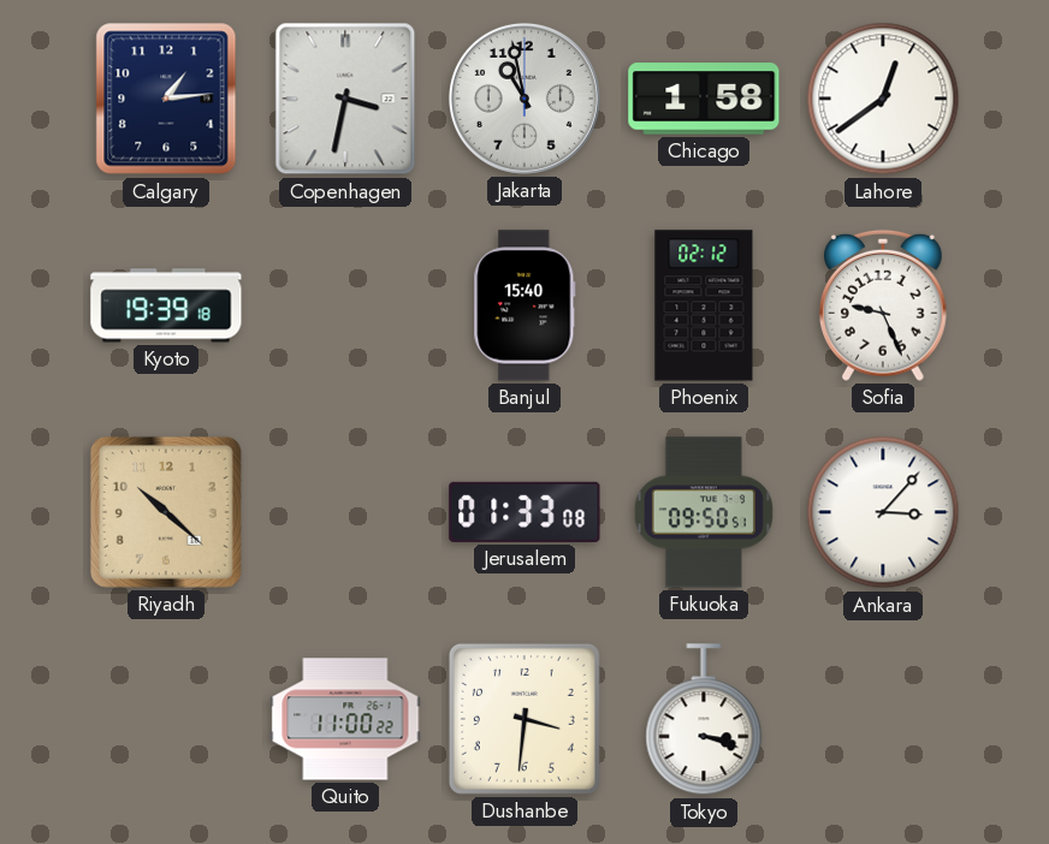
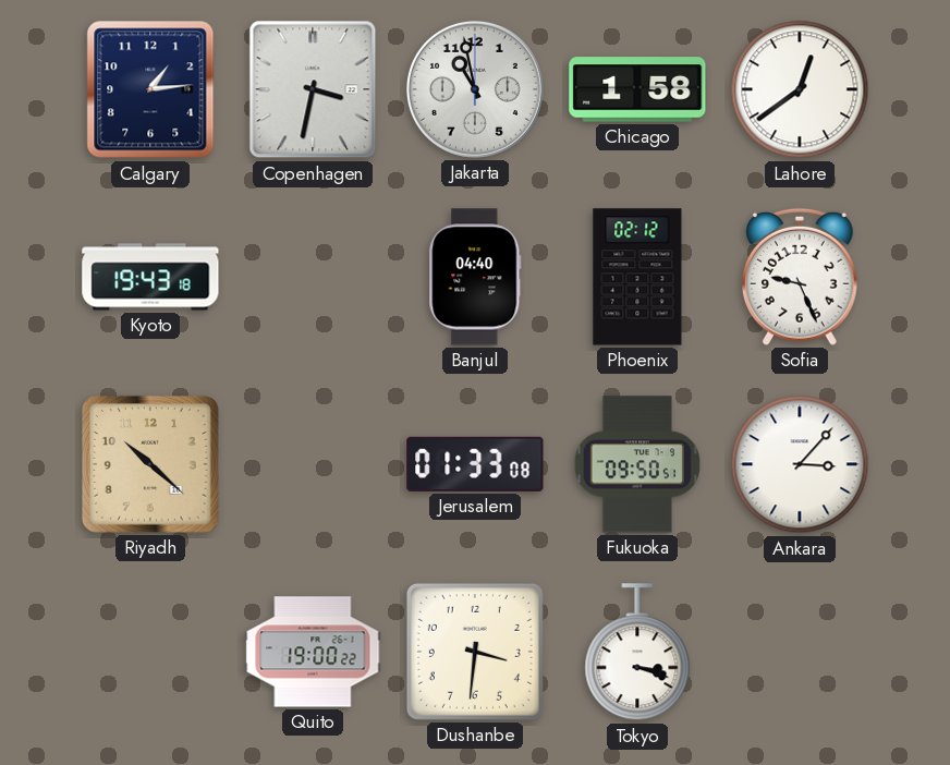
Kyoto: 19:39 -> 19:43 (150, 277)
Banjul: 15:40 -> 04:40 (475, 277)
Quito: 11:00 -> 19:00 (313, 652)
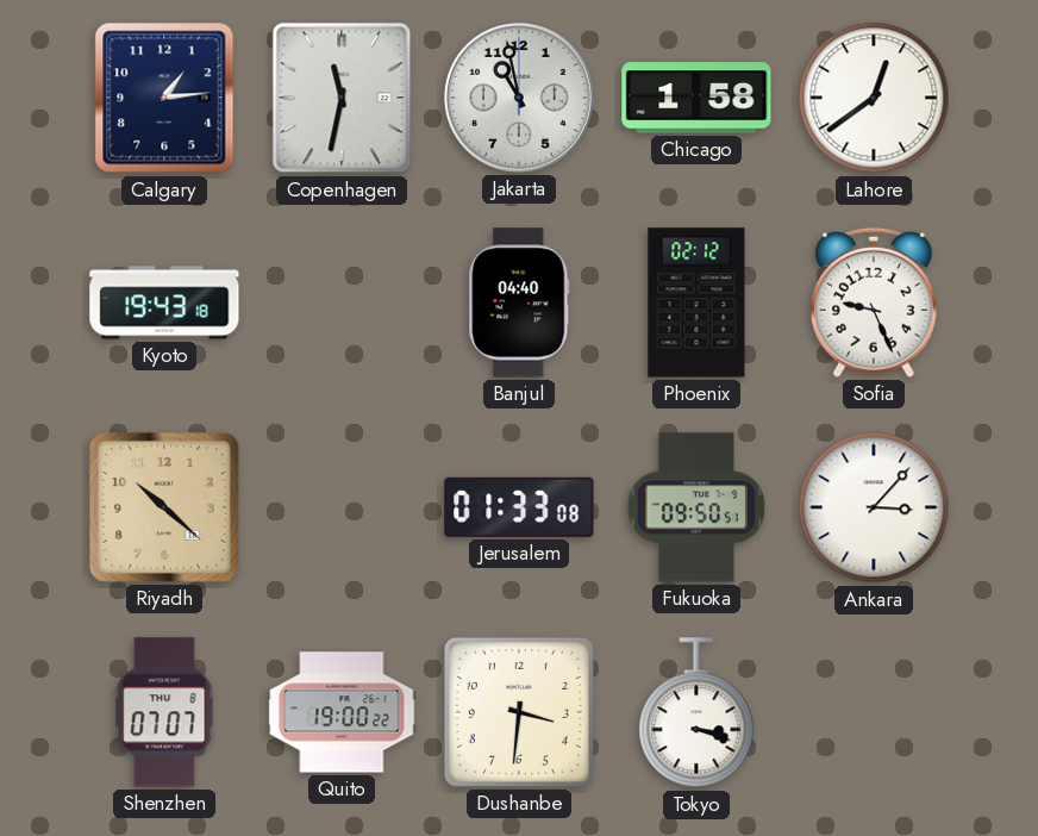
Copenhagen: 3:32 -> 11:32 (342, 98)
Shenzhen: none -> 07:07 (164, 712)
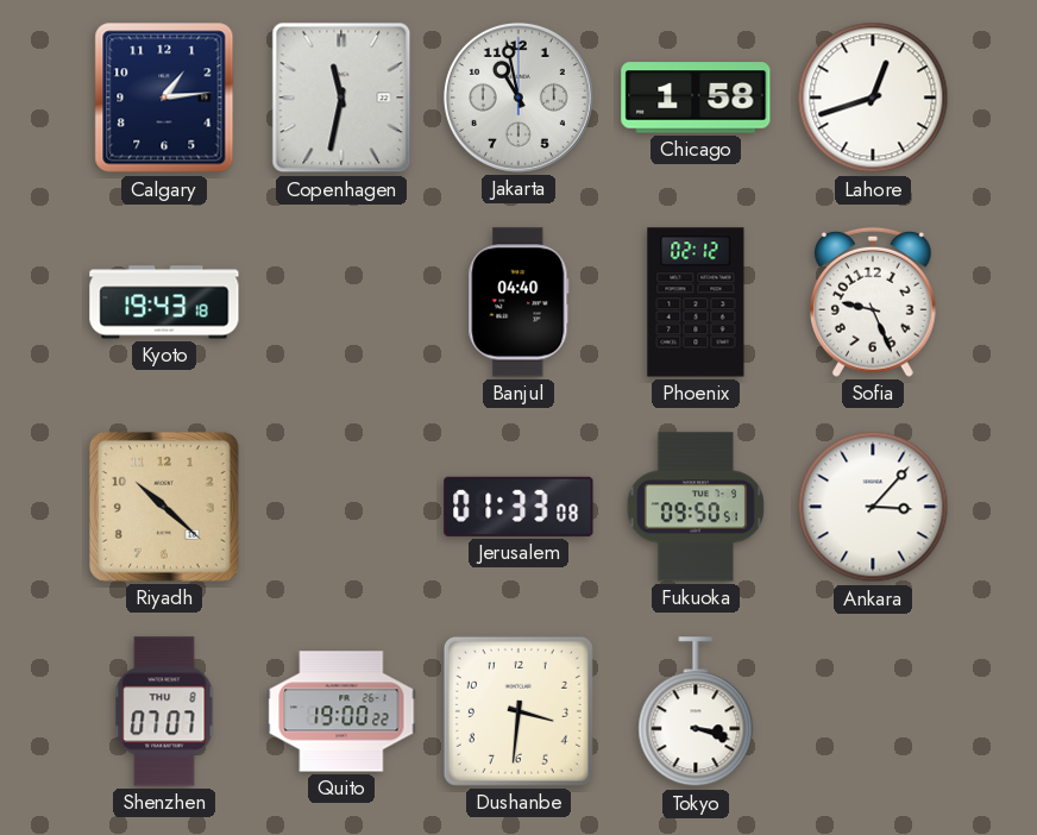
Lahore: 12:39 -> 12:42 (873, 98)
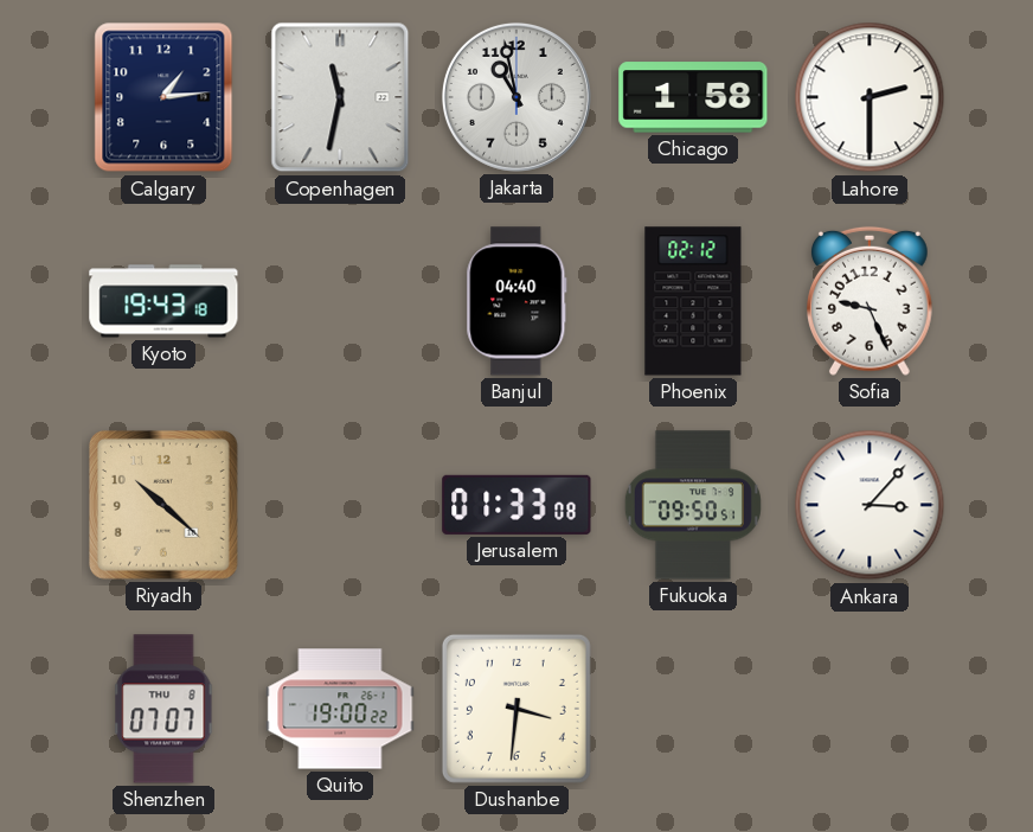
Lahore: 12:42 -> 2:30 (870, 97)
Tokyo: 3:18 -> none (696, 712)
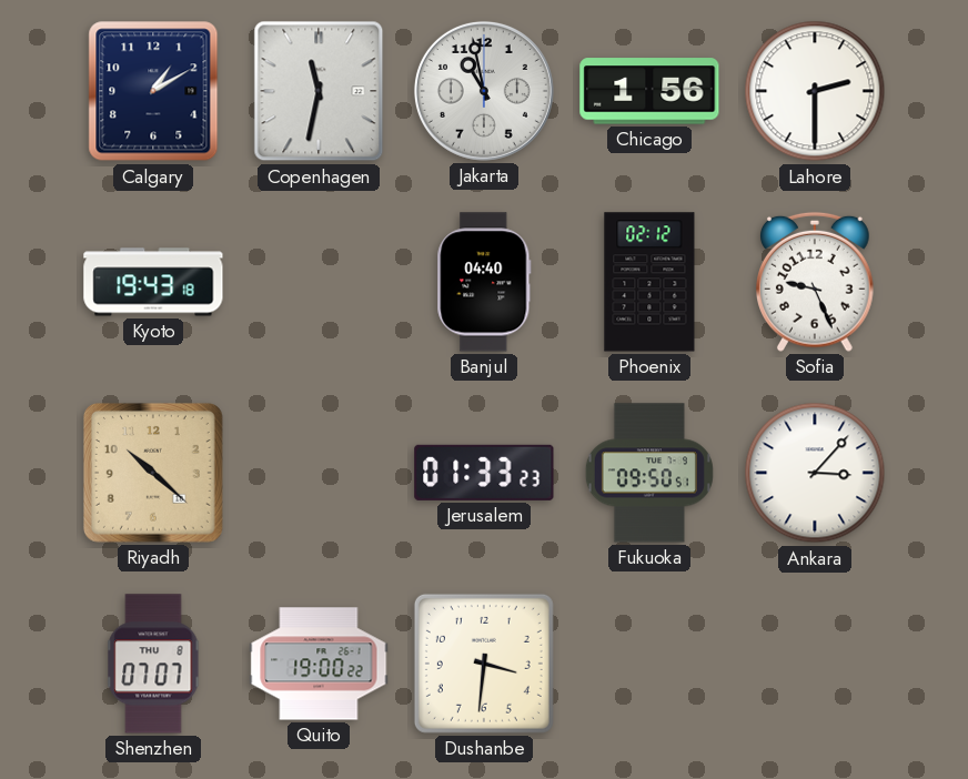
Calgary: 1:14 -> 1:10 (153, 91)
Chicago: 1:58 -> 1:56 (649, 91)
Jerusalem: 01:33:08 -> 01:33:23 (484, 473)
